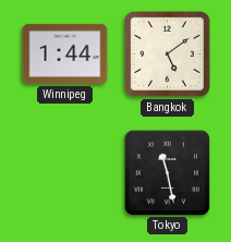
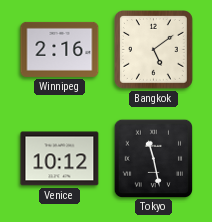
Winnipeg: 1:44 -> 2:16 (60, 49)
Venice: none -> 10:12 (60, 159)
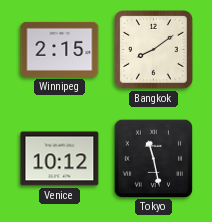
Winnipeg: 2:16 -> 2:15 (60, 49)
Bangkok: 5:09 -> 8:09 (154, 50)
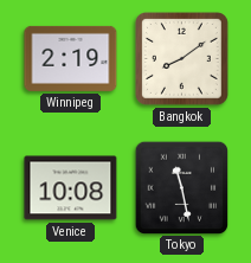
Winnipeg: 2:15 -> 2:19 (71, 58)
Venice: 10:12 -> 10:08 (71, 188)
